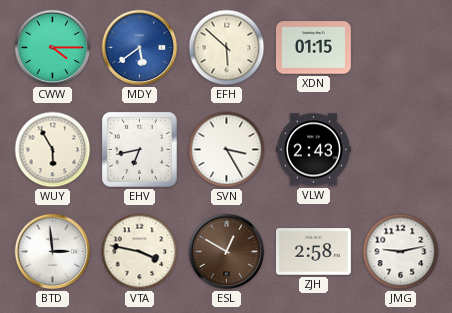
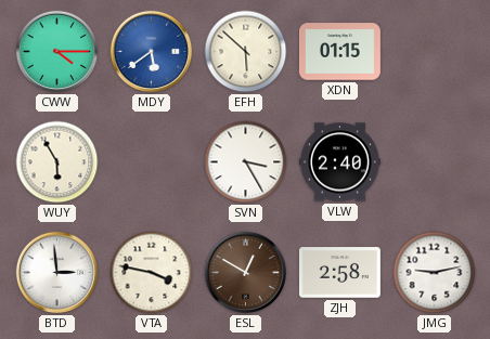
EHV: 6:43 -> none (139, 149)
VLW: 2:43 -> 2:40 (339, 162)
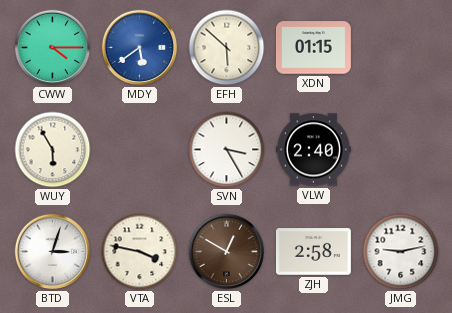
BTD: 2:59 -> 3:03 (53, 252)
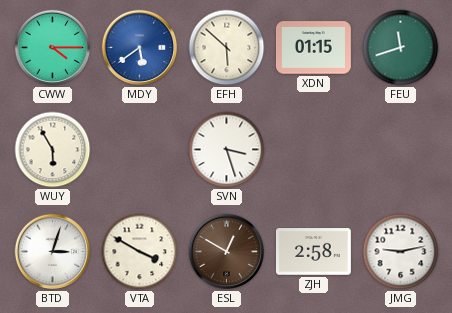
FEU: none -> 11:42 (401, 48)
SVN: 3:25 -> 3:27 (227, 150)
VLW: 2:40 -> none (313, 150)
VTA: 3:47 -> 3:50 (140, 252)
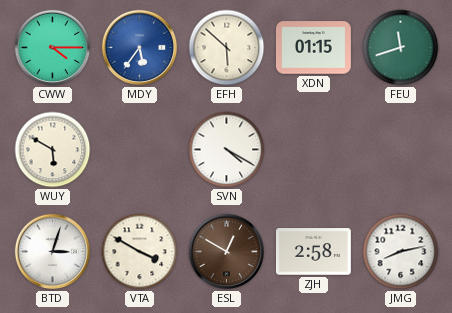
MDY: 5:39 -> 5:36 (140, 48)
WUY: 5:55 -> 5:50 (53, 150)
SVN: 3:27 -> 4:20 (227, 150)
JMG: 9:13 -> 8:13 (401, 252)
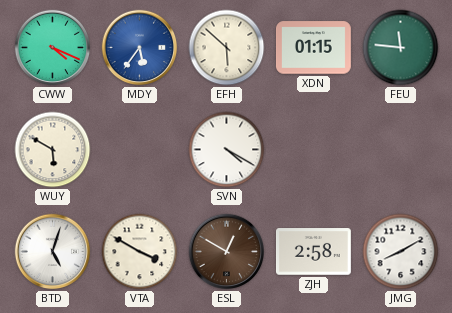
CWW: 4:15 -> 4:19 (53, 48)
FEU: 11:42 -> 11:46 (401, 48)
BTD: 3:03 -> 5:03 (53, 252)
JMG: 8:13 -> 8:10 (401, 252)
